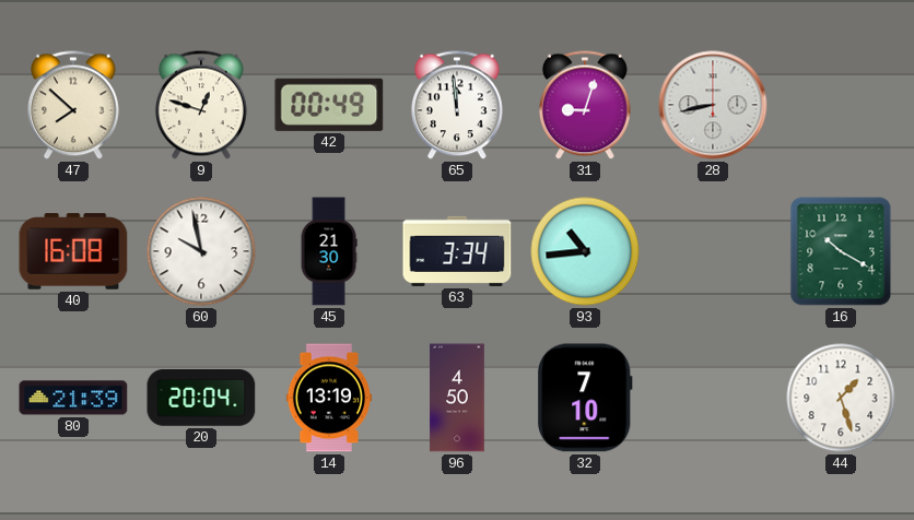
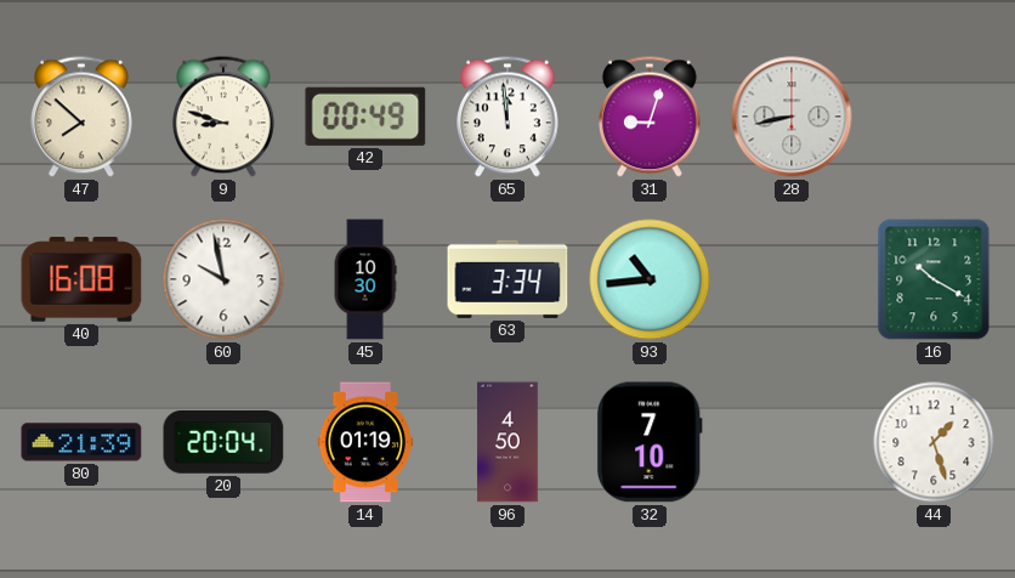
9: 12:48 -> 8:48 (223, 117)
45: 21:30 -> 10:30 (365, 279)
14: 13:19 -> 01:19 (364, 442)
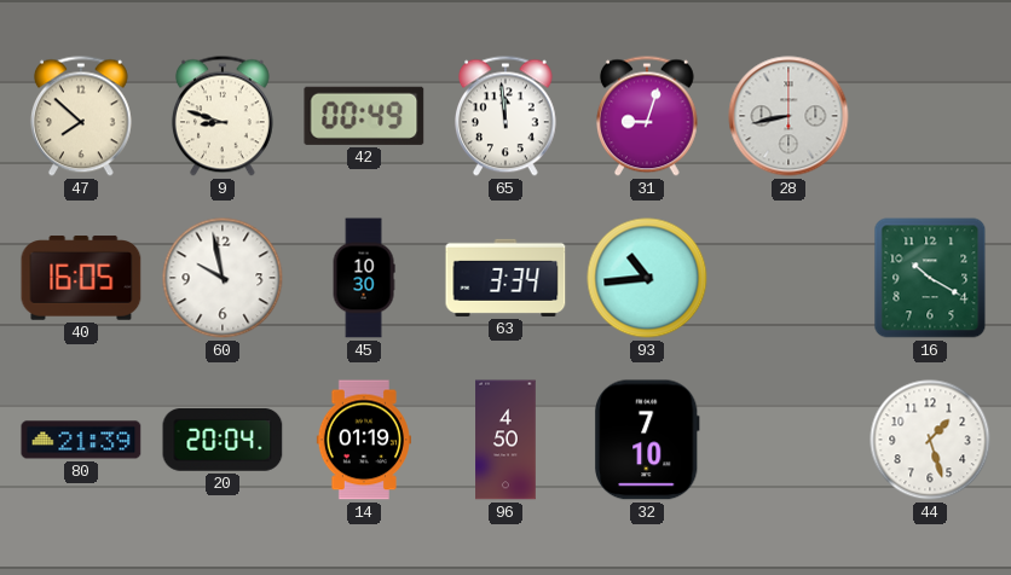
40: 16:08 -> 16:05 (81, 278)
